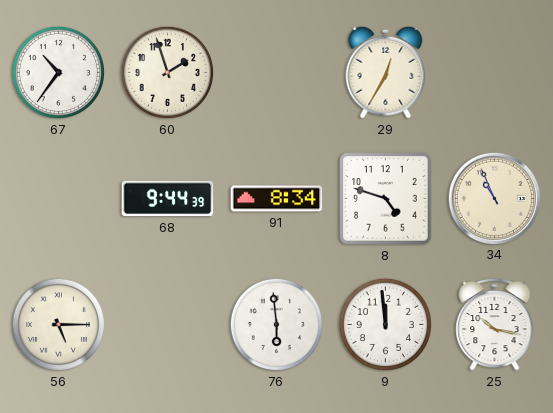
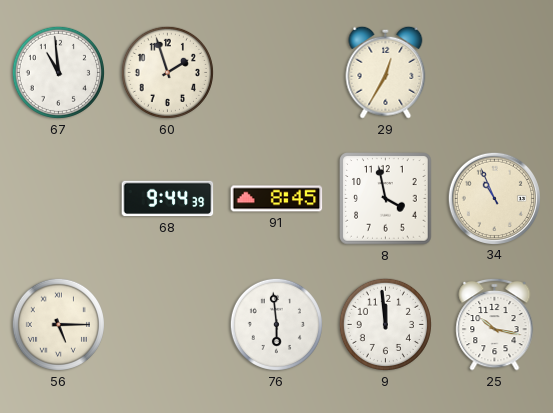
67: 10:36 -> 10:59 (58, 72)
91: 8:34 -> 8:45 (277, 199)
8: 4:48 -> 3:58 (386, 199)
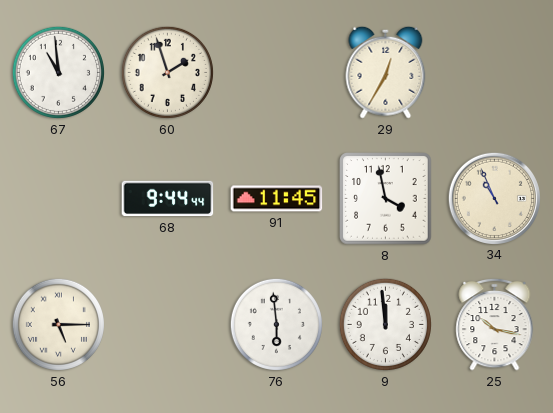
68: 9:44:39 -> 9:44:44 (168, 199)
91: 8:45 -> 11:45 (277, 199)
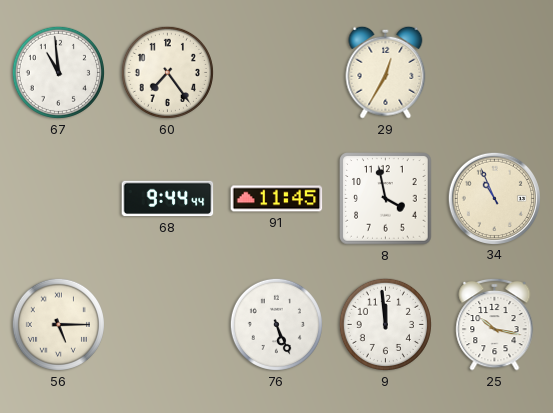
60: 1:57 -> 7:24 (167, 72)
76: 5:59 -> 5:26 (276, 324)
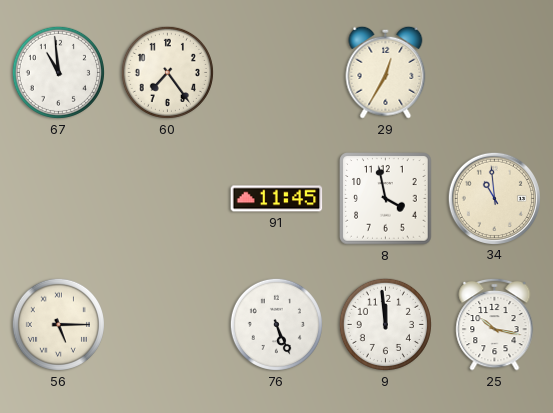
68: 9:44 -> none (168, 199)
34: 10:56 -> 10:59 (494, 198)
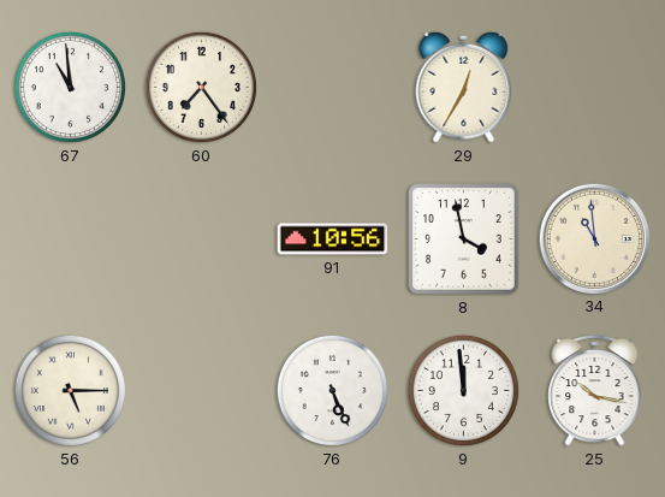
91: 11:45 -> 10:56 (333, 239)
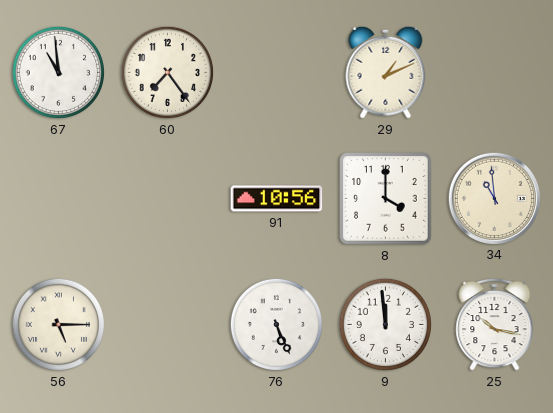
29: 12:35 -> 1:11 (386, 72)
8: 3:58 -> 4:00 (386, 199)
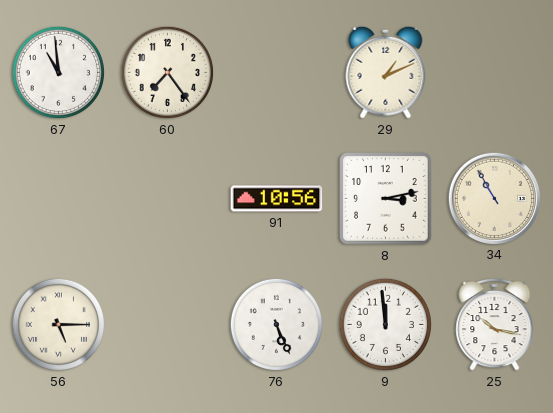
8: 4:00 -> 3:13 (386, 199)
34: 10:59 -> 10:55 (494, 198)
